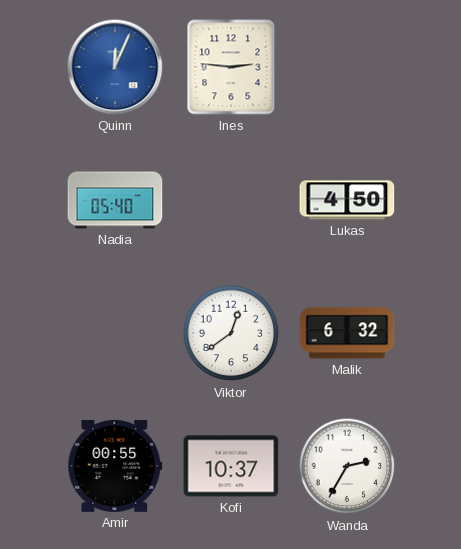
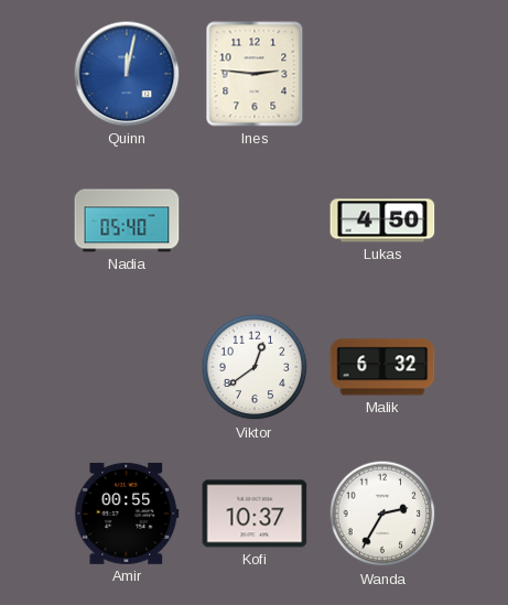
Quinn: 12:04 -> 12:02 (127, 74)
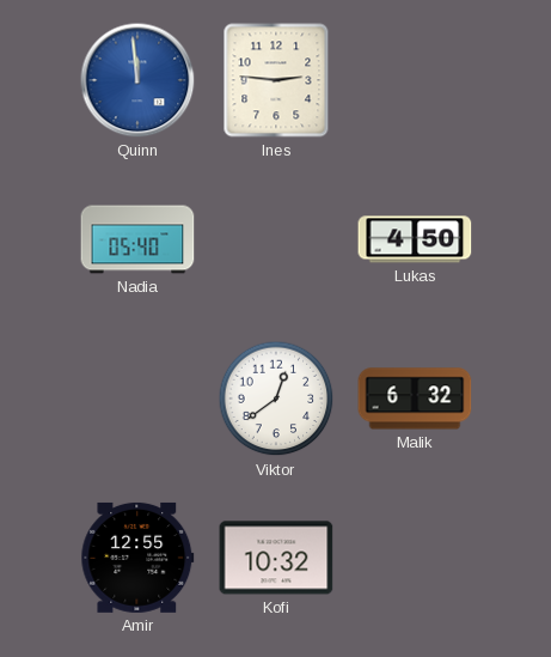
Quinn: 12:02 -> 11:59 (137, 80)
Amir: 00:55 -> 12:55 (137, 558)
Kofi: 10:37 -> 10:32 (276, 558)
Wanda: 2:35 -> none (382, 514)
